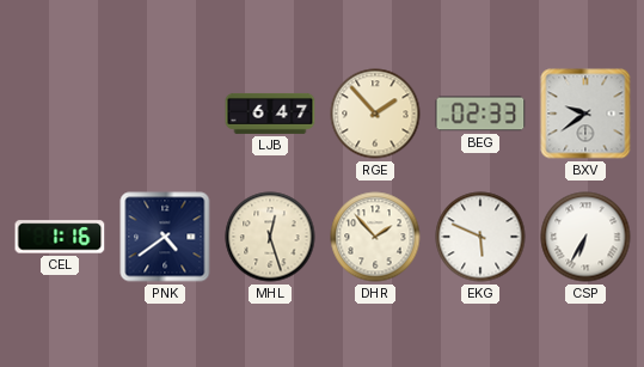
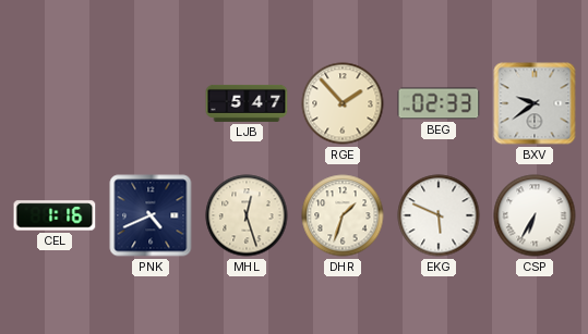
LJB: 6:47 -> 5:47 (247, 103)
PNK: 4:39 -> 4:41 (151, 215)
DHR: 1:53 -> 1:33 (343, 215)
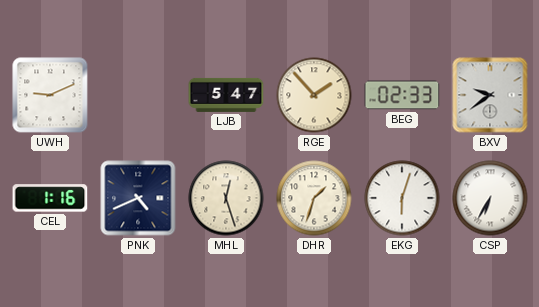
UWH: none -> 9:11 (50, 95)
EKG: 5:49 -> 6:03 (402, 198)
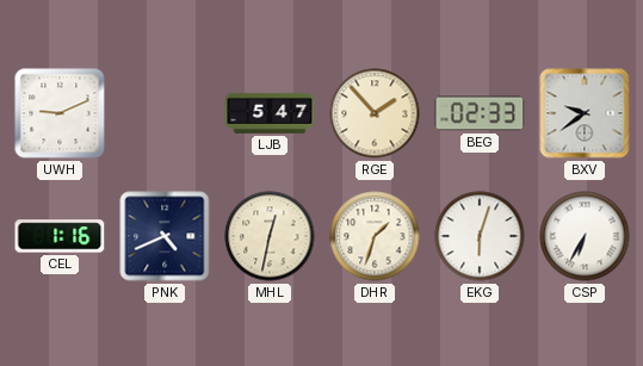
MHL: 12:27 -> 12:32 (270, 236)
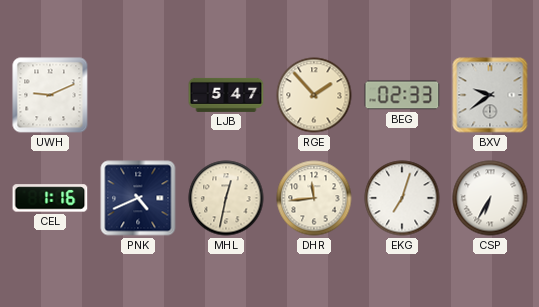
DHR: 1:33 -> 11:44 (314, 198)
EKG: 6:03 -> 7:03 (402, 198)
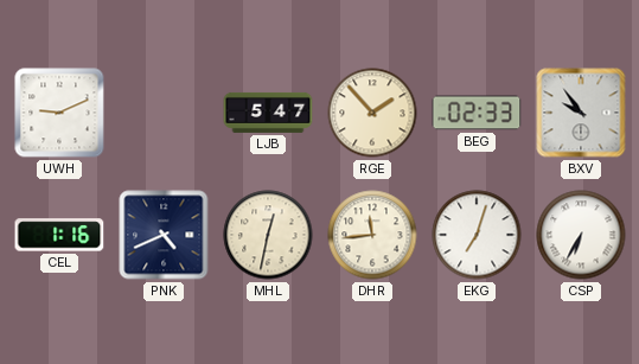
BXV: 9:39 -> 9:54 (581, 113)
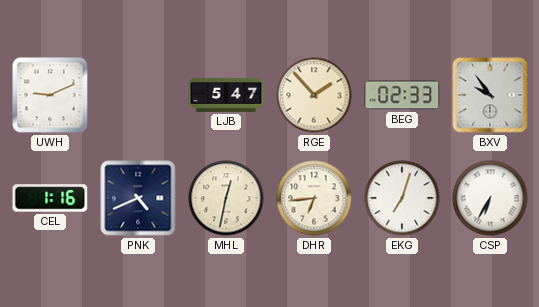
DHR: 11:44 -> 6:44 (314, 198)
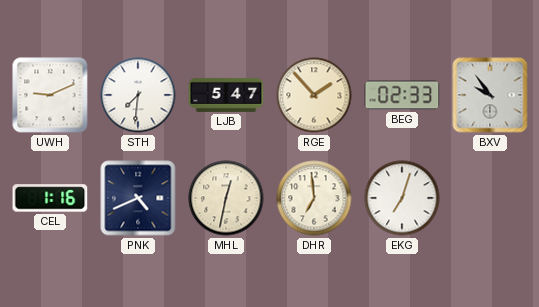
STH: none -> 7:31 (138, 95)
DHR: 6:44 -> 6:59 (314, 198)
CSP: 6:35 -> none (490, 198)
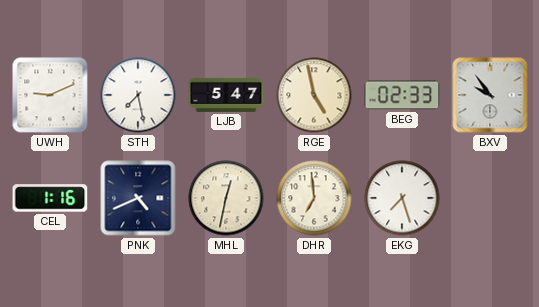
STH: 7:31 -> 7:28 (138, 95)
RGE: 1:53 -> 4:58 (314, 95)
EKG: 7:03 -> 7:27 (402, 198)
